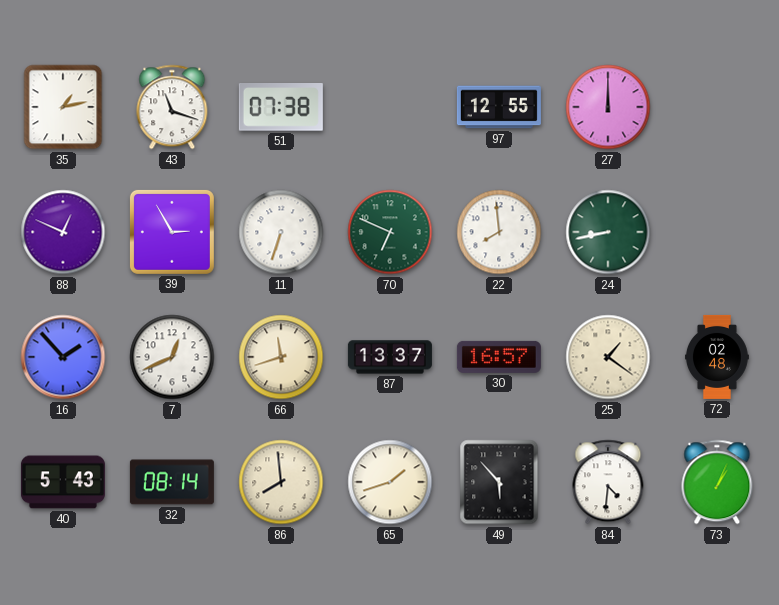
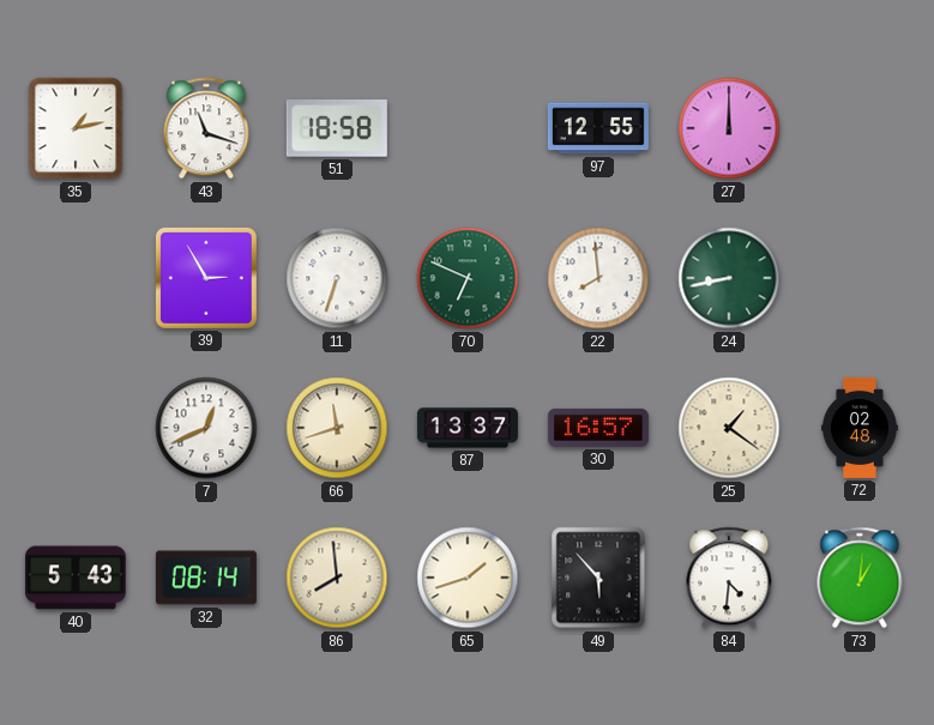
51: 07:38 -> 18:58 (337, 129)
88: 12:49 -> none (63, 232)
16: 1:53 -> none (63, 357)
73: 1:04 -> 1:01 (860, 578)
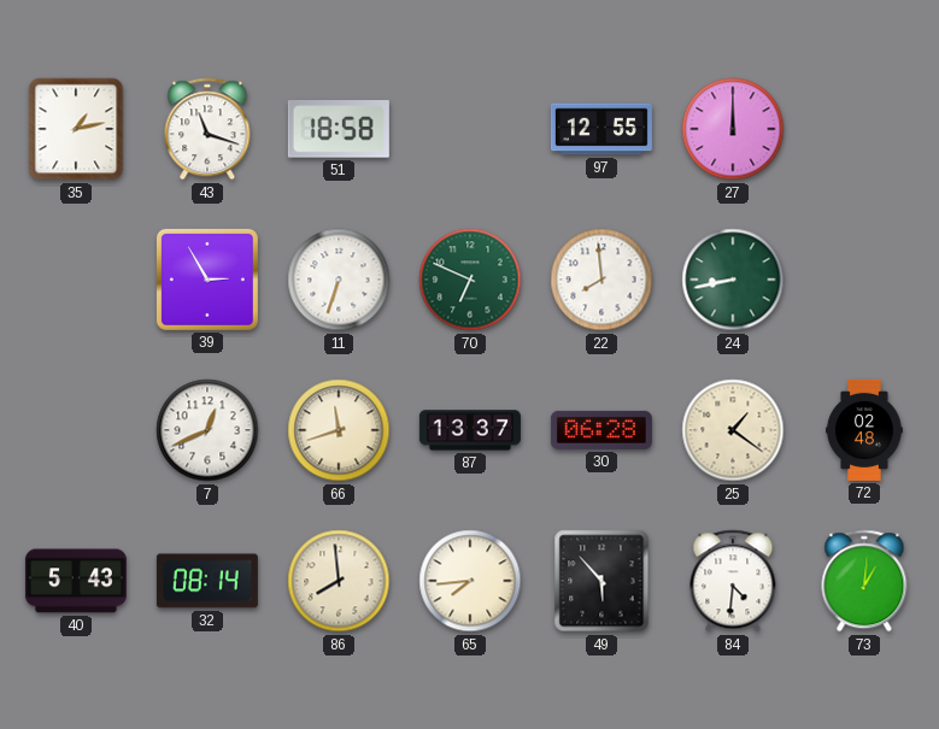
30: 16:57 -> 06:28 (601, 430)
65: 1:42 -> 7:44 (470, 581)
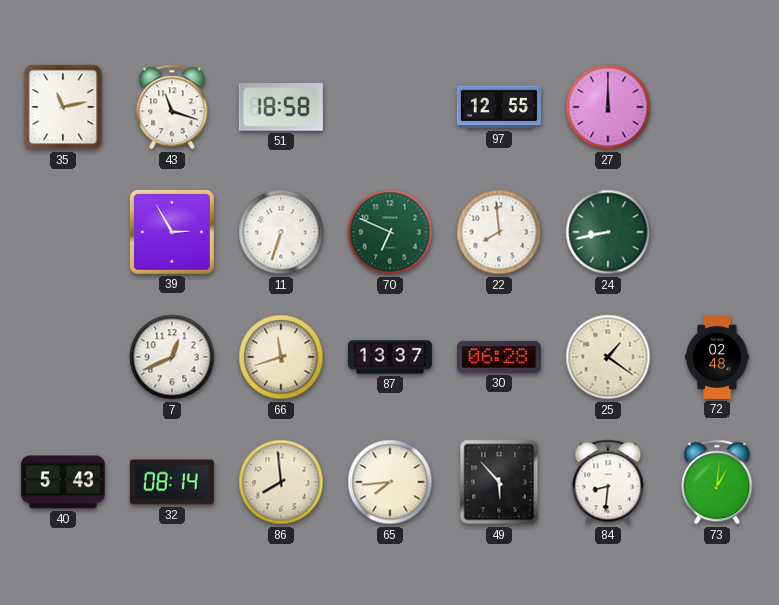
35: 1:13 -> 11:13 (63, 107)
84: 4:31 -> 8:31 (608, 482)
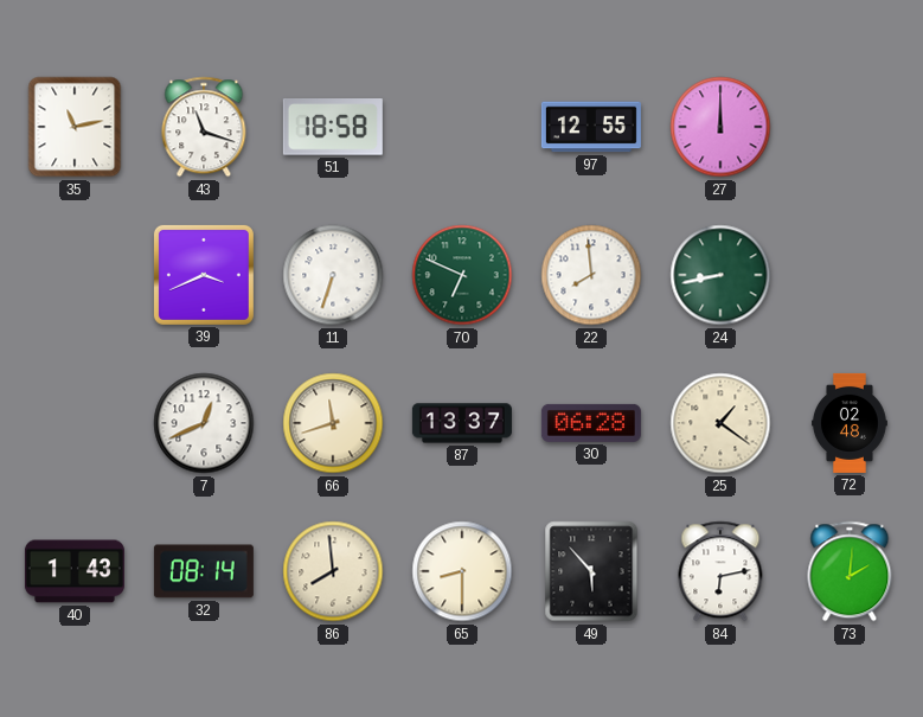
39: 2:55 -> 3:41 (204, 275)
40: 5:43 -> 1:43 (75, 571)
65: 7:44 -> 8:30 (462, 571)
84: 8:31 -> 6:13 (720, 571)
73: 1:01 -> 2:01 (850, 571)
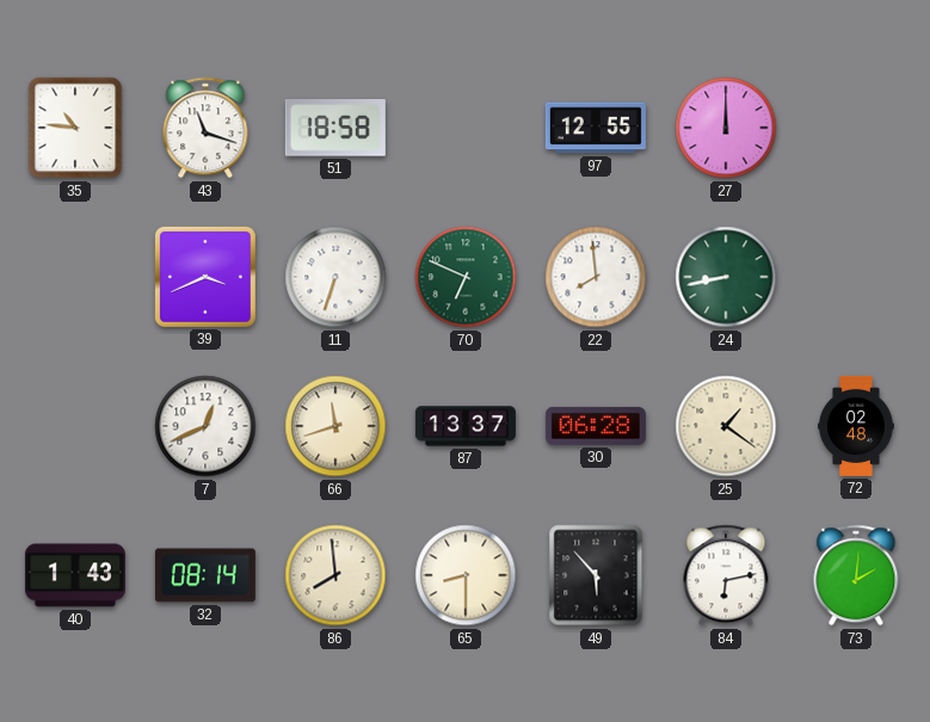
35: 11:13 -> 10:46 (75, 128)
